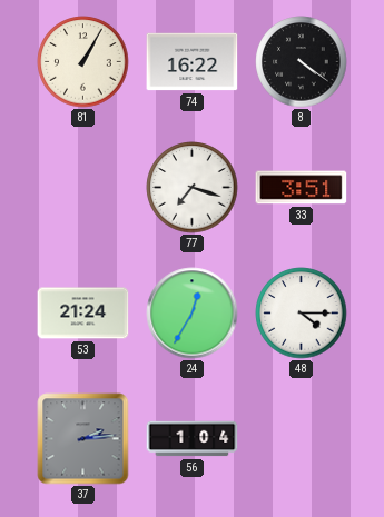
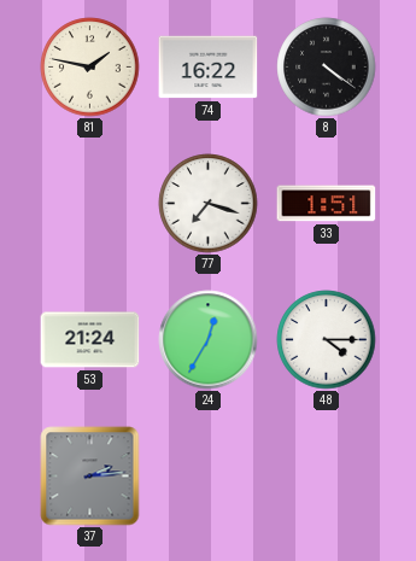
81: 1:05 -> 1:47 (90, 68)
33: 3:51 -> 1:51 (327, 204)
56: 1:04 -> none (193, 439)
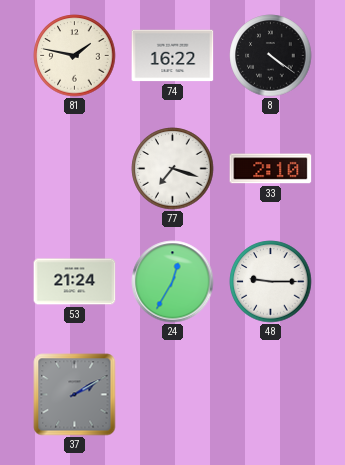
33: 1:51 -> 2:10 (271, 169)
48: 4:15 -> 9:15 (271, 282)
37: 2:14 -> 2:10 (75, 395)
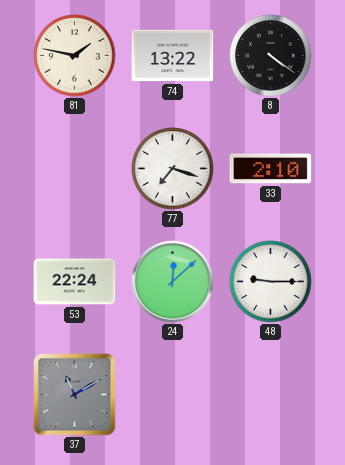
74: 16:22 -> 13:22 (173, 56)
53: 21:24 -> 22:24 (75, 282)
24: 12:35 -> 12:08 (173, 282)
37: 2:10 -> 11:10 (75, 395)
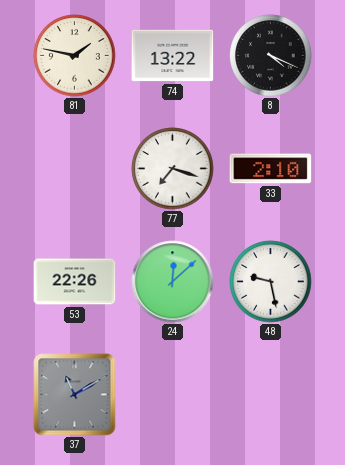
8: 4:21 -> 4:19 (271, 56)
53: 22:24 -> 22:26 (75, 282)
48: 9:15 -> 9:28 (271, 282)
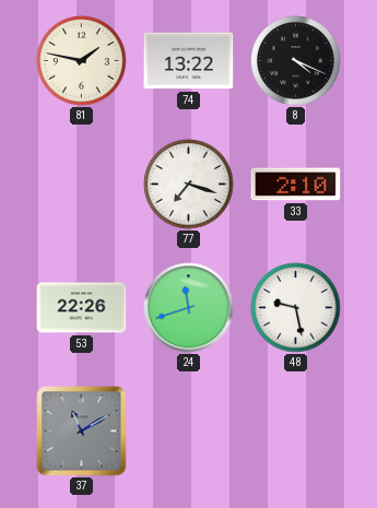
24: 12:08 -> 11:42 (189, 308)
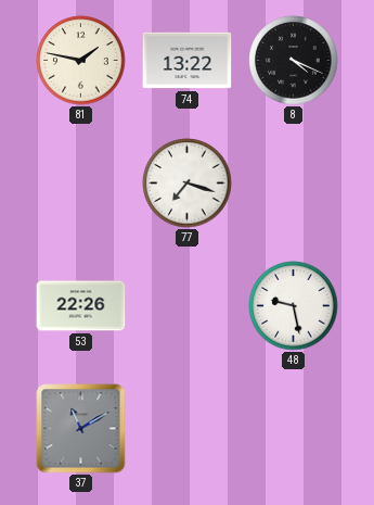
33: 2:10 -> none (296, 185)
24: 11:42 -> none (189, 308)
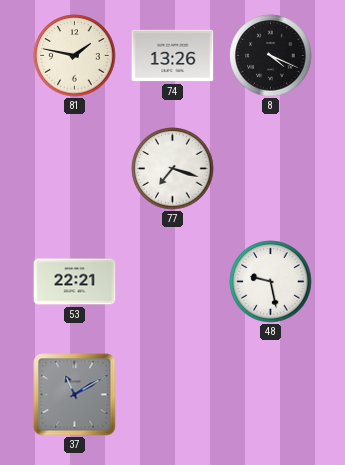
74: 13:22 -> 13:26 (173, 56)
53: 22:26 -> 22:21 (75, 282)
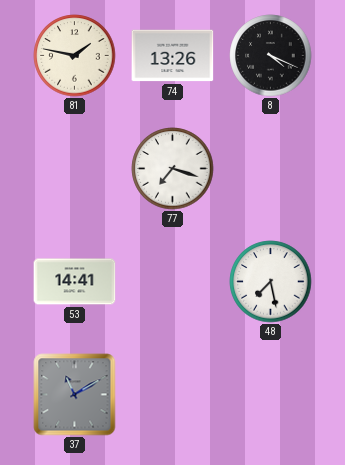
53: 22:21 -> 14:41 (75, 282)
48: 9:28 -> 7:28 (271, 282)
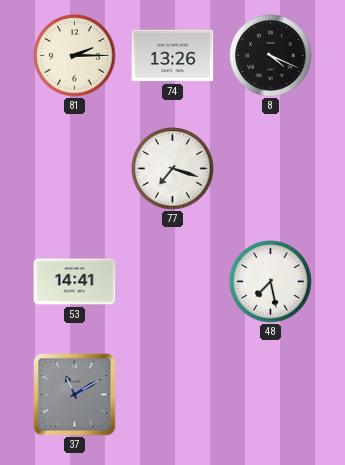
81: 1:47 -> 2:15 (75, 56)
